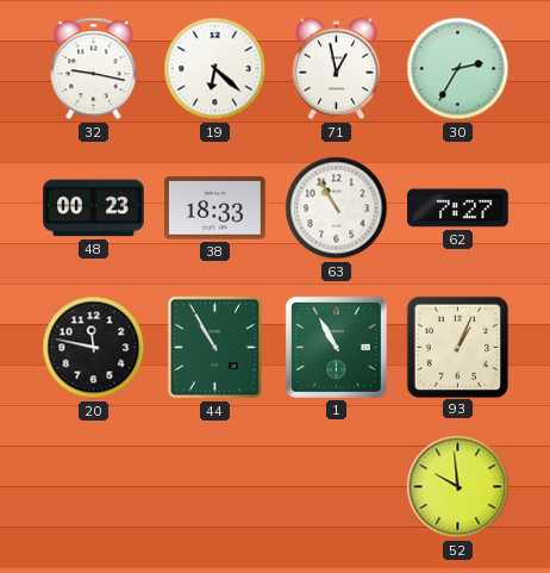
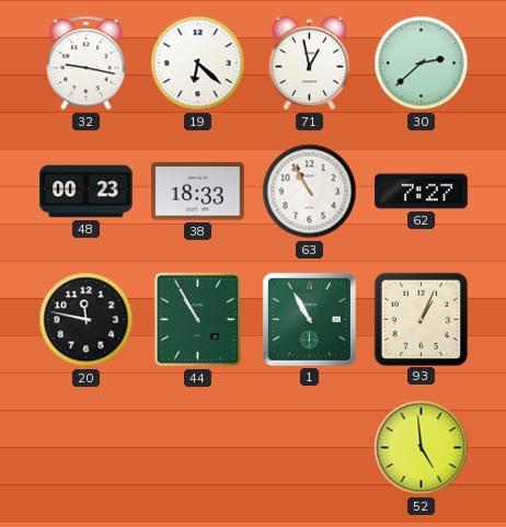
30: 2:35 -> 2:38 (422, 64)
52: 9:59 -> 4:59 (422, 448)
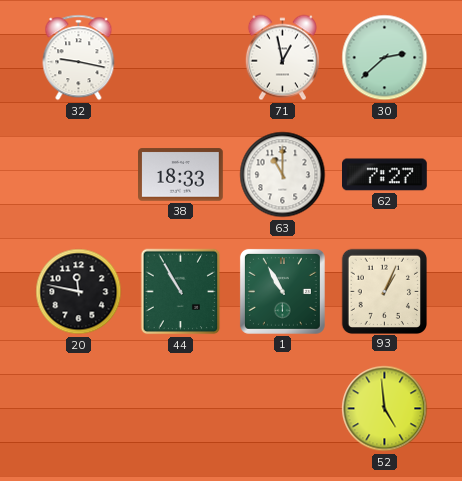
19: 6:22 -> none (198, 64)
48: 00:23 -> none (87, 192)
63: 10:55 -> 11:00 (283, 175)
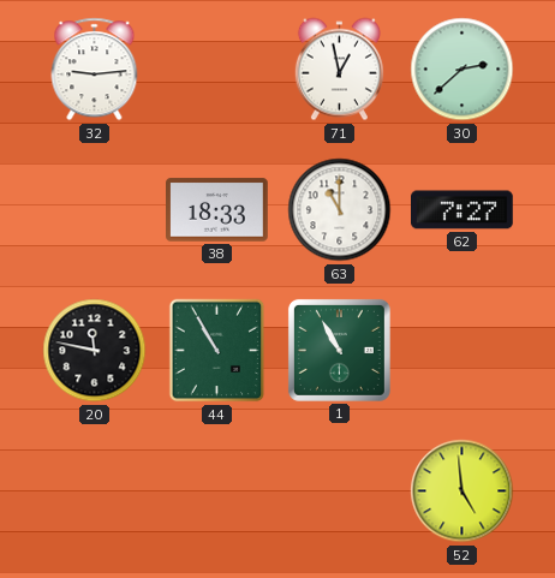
32: 9:17 -> 9:14 (95, 70)
93: 1:04 -> none (384, 291)
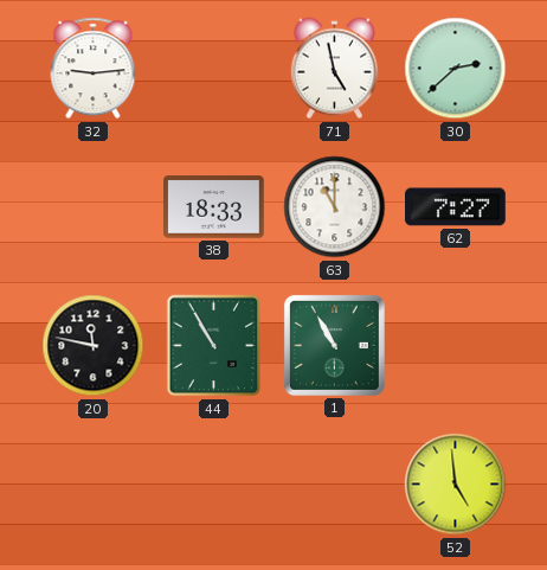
71: 12:58 -> 4:58 (334, 69)
